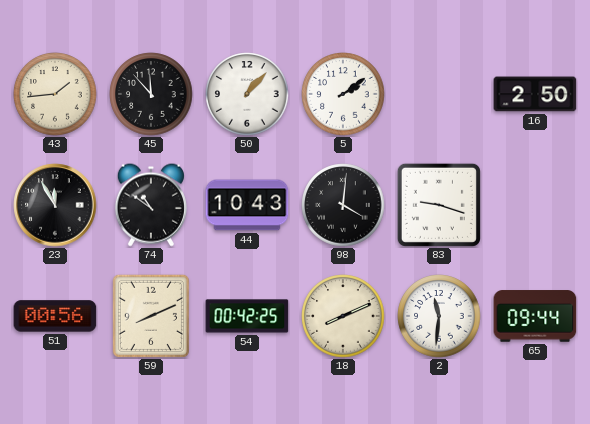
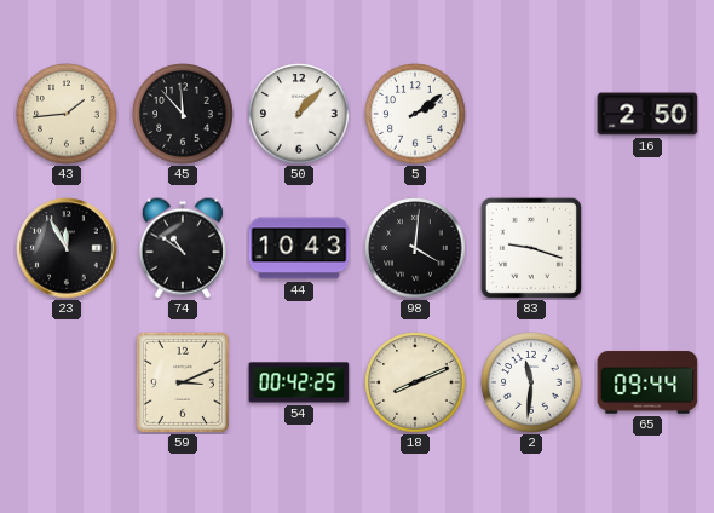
51: 00:56 -> none (55, 316)
59: 8:11 -> 3:11 (183, 382)
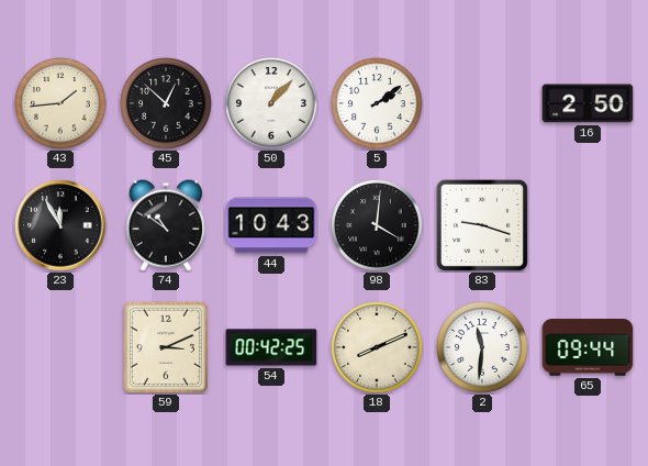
45: 11:53 -> 12:52 (166, 103)
